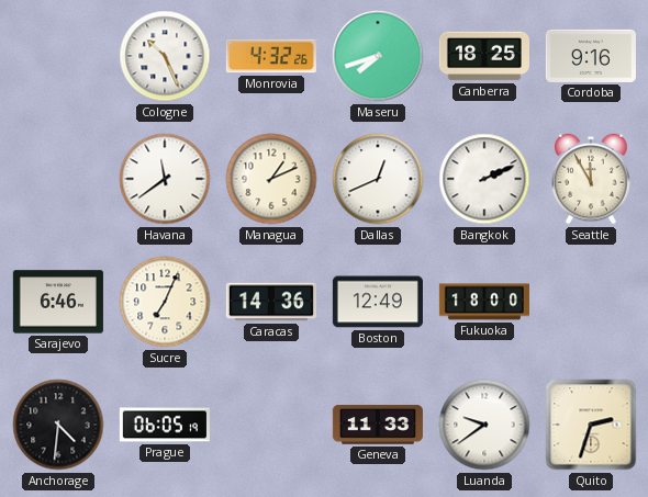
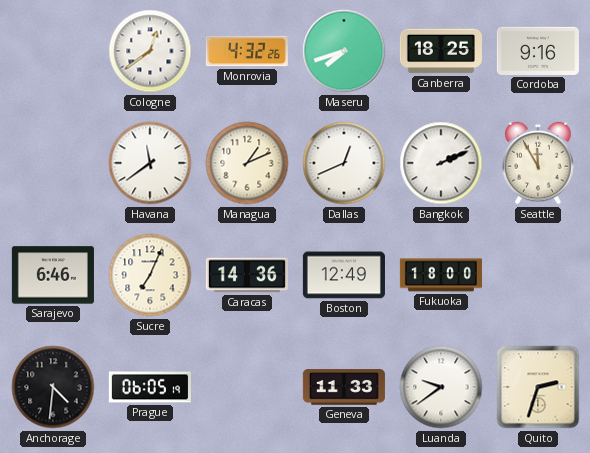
Cologne: 10:26 -> 12:39 (150, 51)
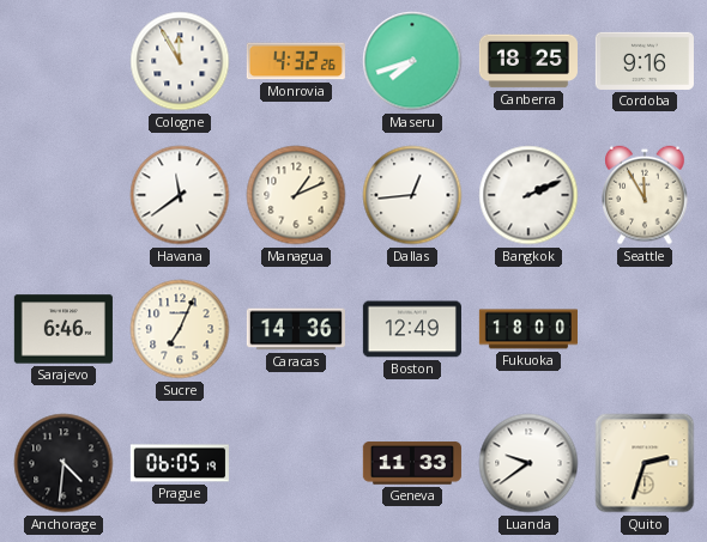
Cologne: 12:39 -> 11:55 (180, 61)
Dallas: 12:41 -> 12:44 (412, 195)
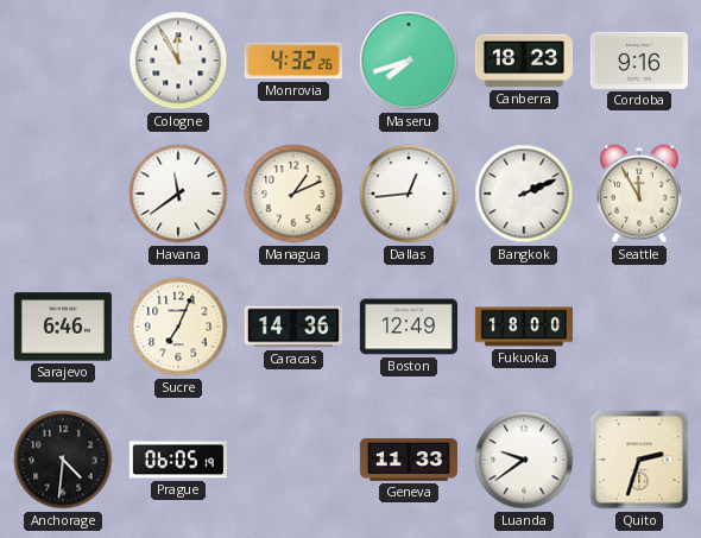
Canberra: 18:25 -> 18:23 (524, 61)
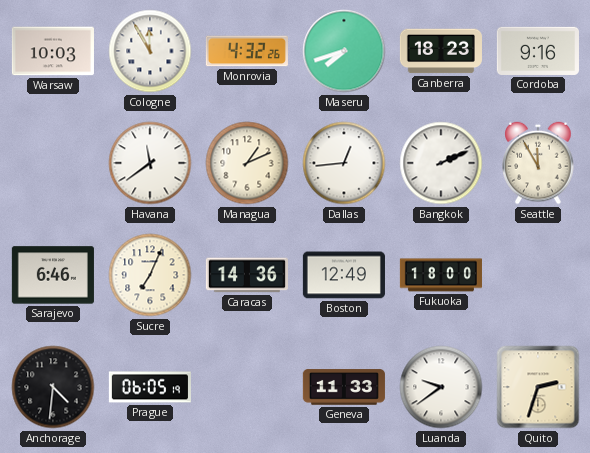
Warsaw: none -> 10:03 (53, 51)
